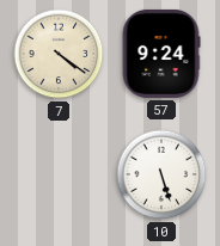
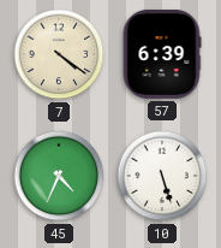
57: 9:24 -> 6:39 (162, 54)
45: none -> 4:34 (59, 176)
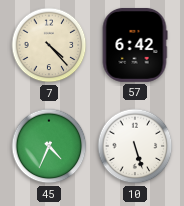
7: 4:21 -> 4:23 (49, 45)
57: 6:39 -> 6:42 (135, 45)
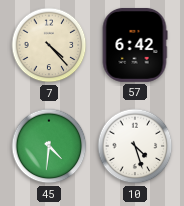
45: 4:34 -> 4:31 (49, 146)
10: 5:27 -> 4:27 (135, 146)
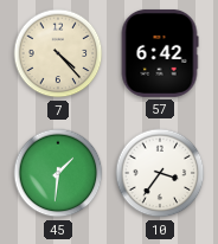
45: 4:31 -> 1:31 (58, 173)
10: 4:27 -> 3:36 (160, 173)
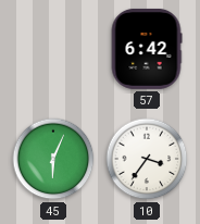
7: 4:23 -> none (58, 53)
45: 1:31 -> 6:04 (53, 159)
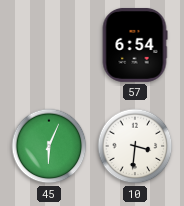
57: 6:42 -> 6:54 (135, 45)
10: 3:36 -> 3:31 (135, 146)
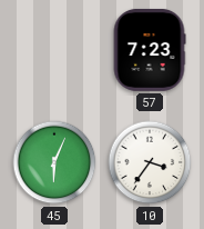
57: 6:54 -> 7:23 (150, 50)
10: 3:31 -> 3:36 (150, 162)
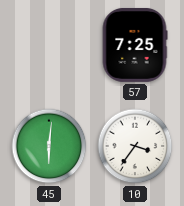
57: 7:23 -> 7:25 (135, 45)
45: 6:04 -> 6:01 (49, 146)
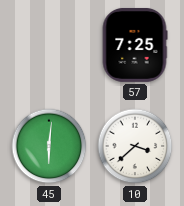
10: 3:36 -> 3:38 (135, 146)
